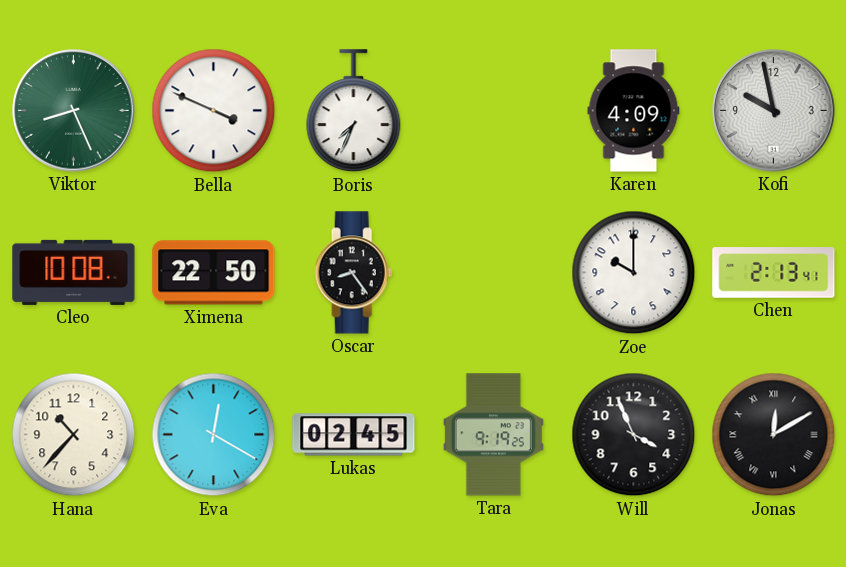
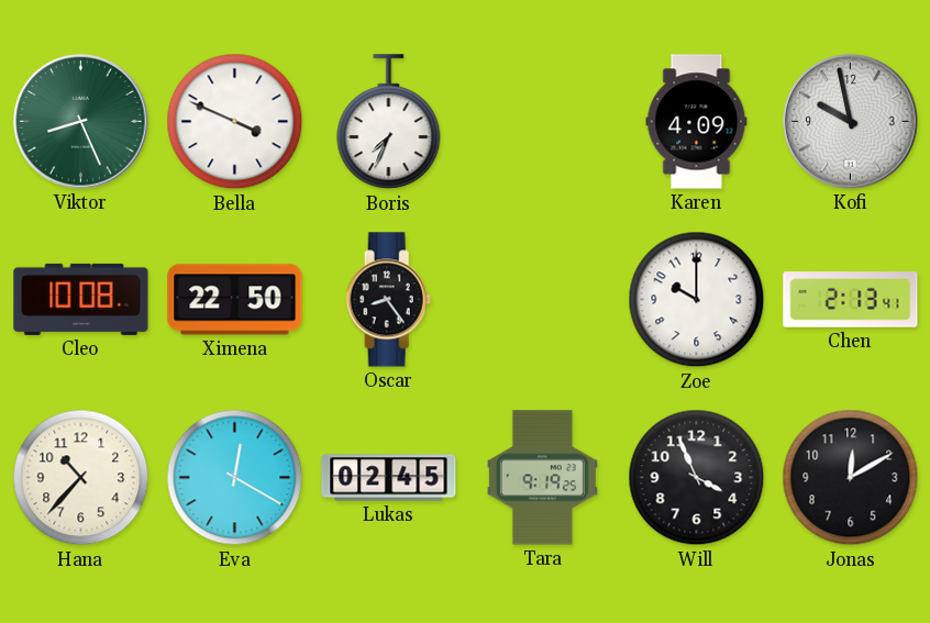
Jonas numerals: Roman -> Arabic (851, 478)
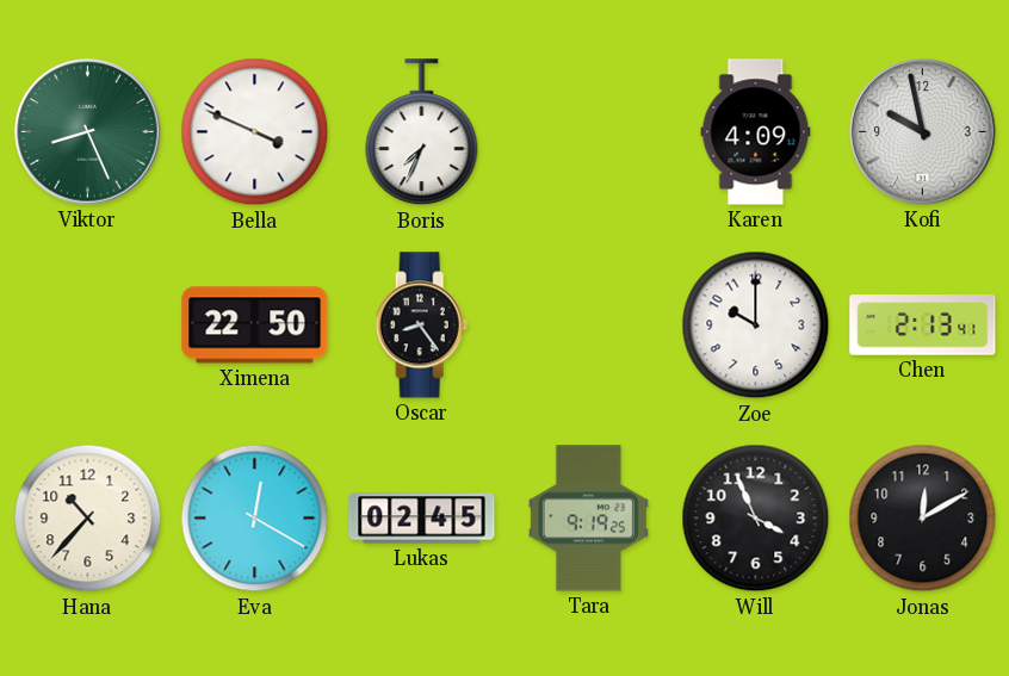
Cleo: 10:08 -> none (81, 299)
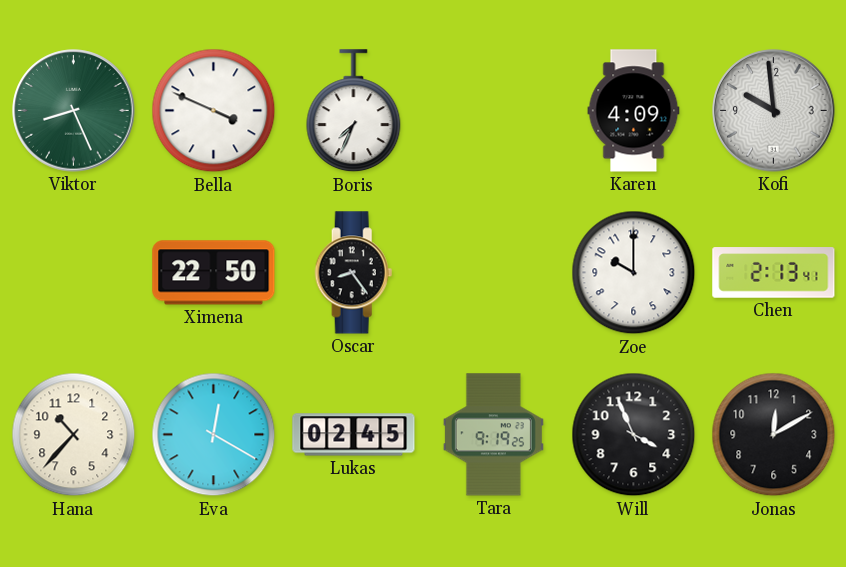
Kofi: 9:58 -> 9:59 (774, 111)
